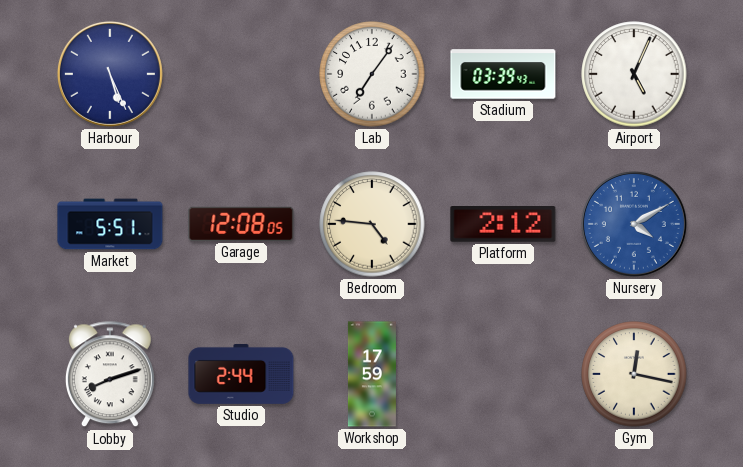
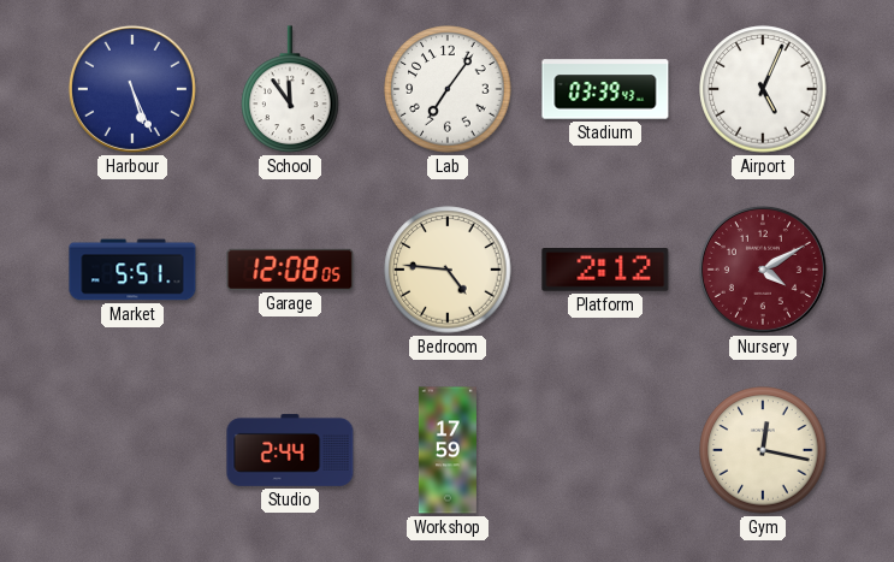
School: none -> 11:54 (290, 89)
Nursery dial: blue -> burgundy (763, 270)
Lobby: 8:12 -> none (110, 375)
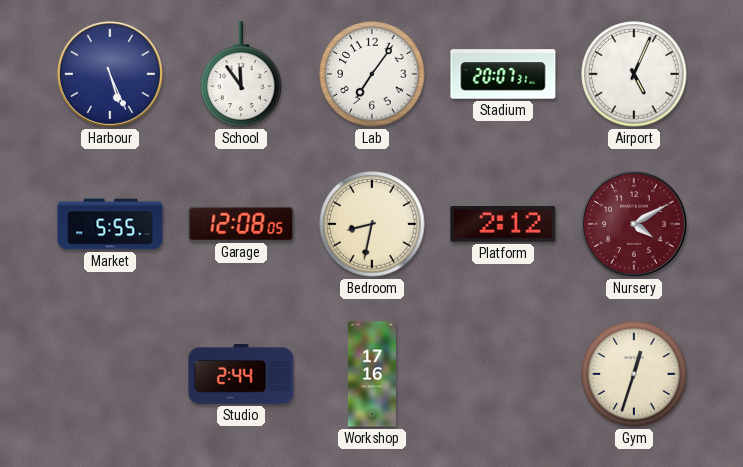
Stadium: 03:39 -> 20:07 (503, 74)
Market: 5:51 -> 5:55 (110, 224)
Bedroom: 4:46 -> 8:32 (372, 224)
Workshop: 17:59 -> 17:16 (372, 374)
Gym: 12:17 -> 12:33 (634, 374)
